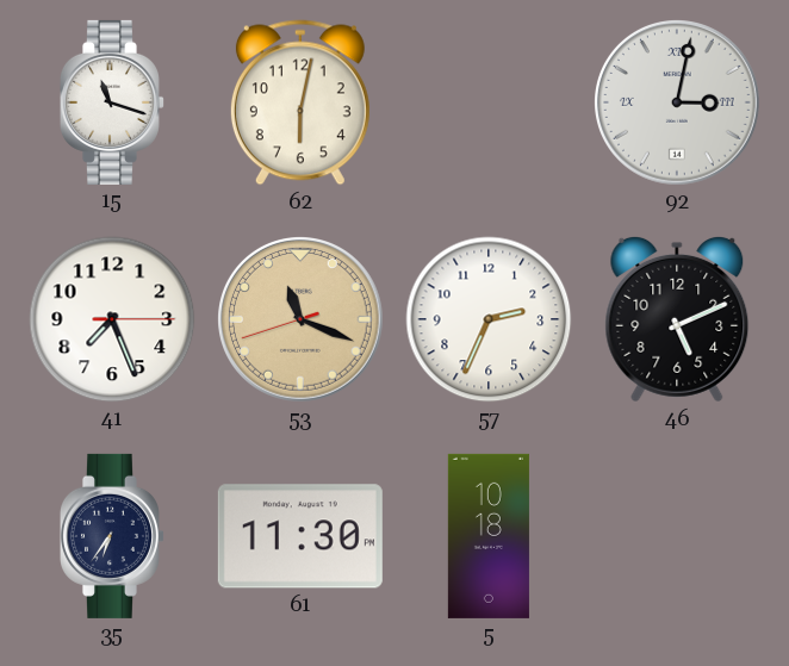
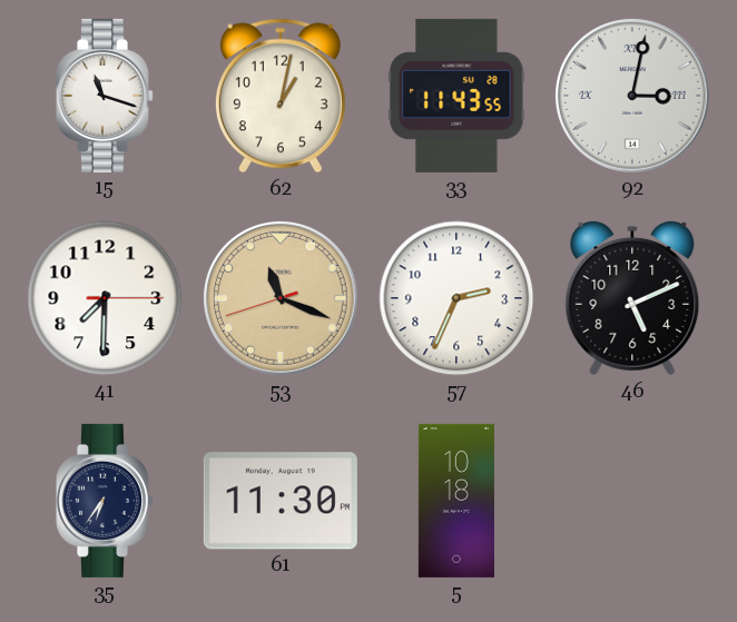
62: 6:02 -> 1:02 (281, 96)
33: none -> 11:43 (456, 96)
41: 7:26 -> 7:30 (105, 298)
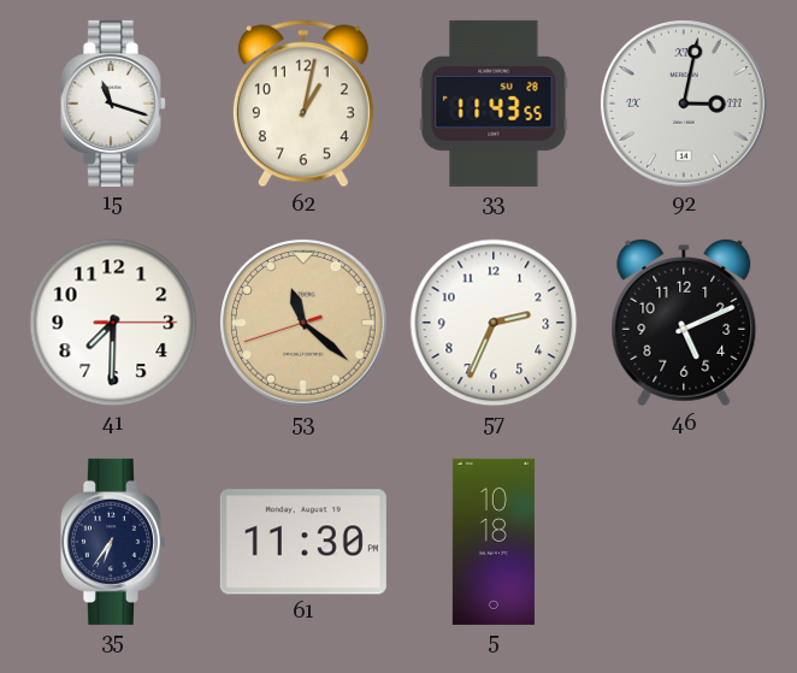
53: 11:18 -> 11:21 (305, 324)
